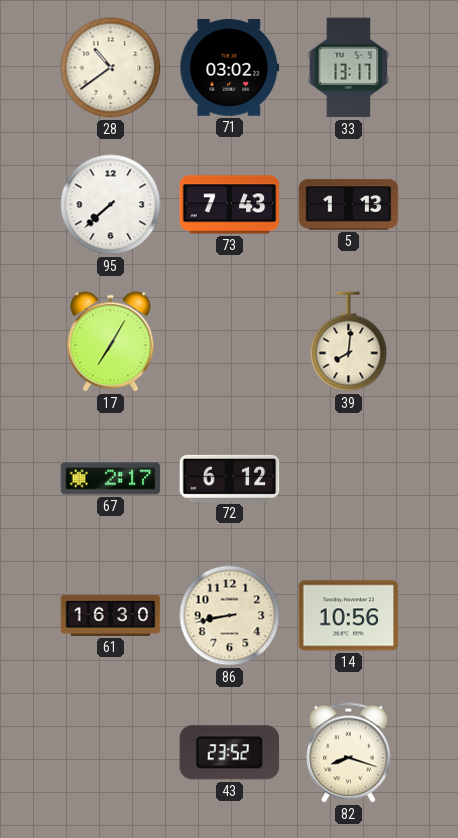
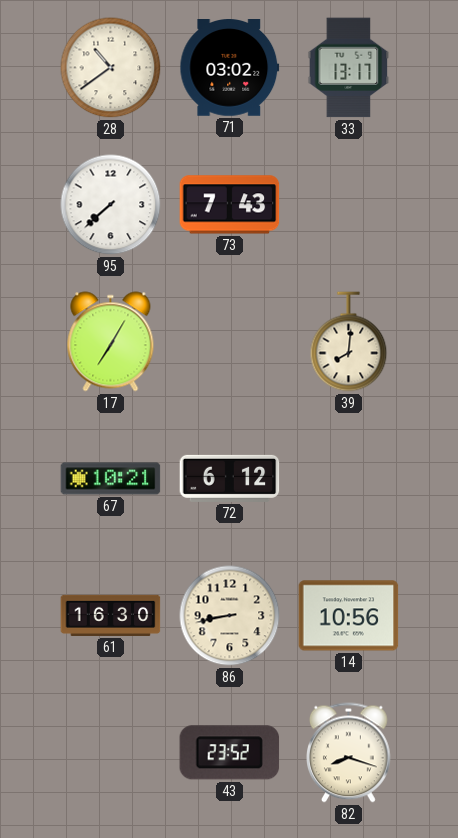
5: 1:13 -> none (349, 205)
67: 2:17 -> 10:21 (111, 479)
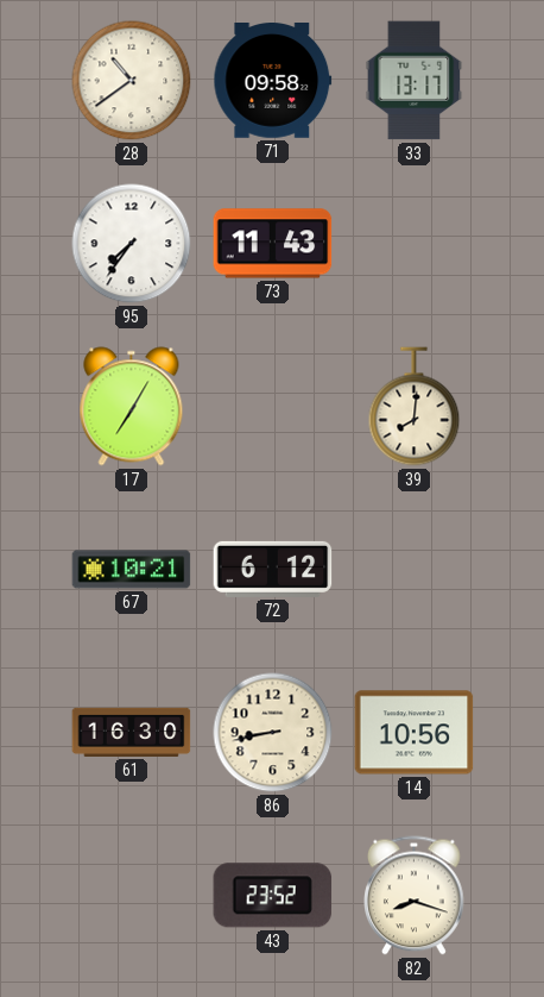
71: 03:02 -> 09:58 (273, 81)
95: 7:38 -> 7:36 (132, 244)
73: 7:43 -> 11:43 (273, 244)
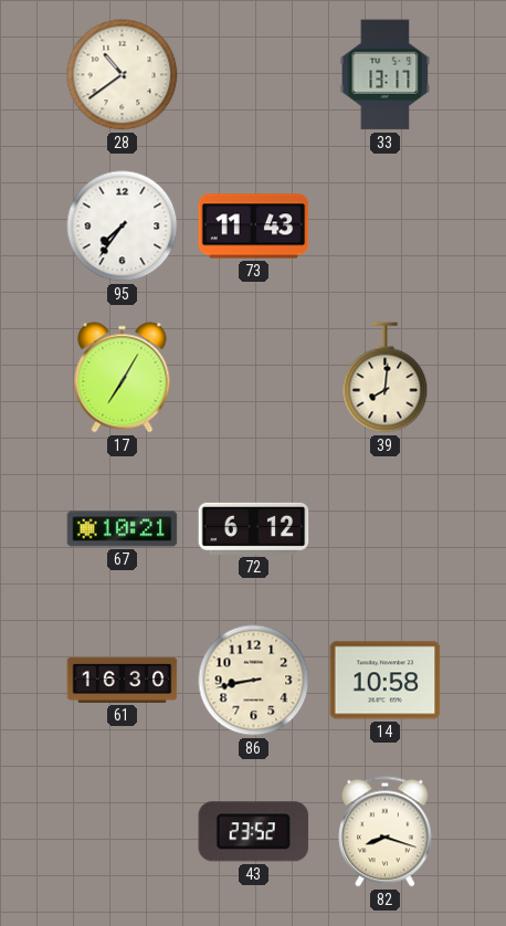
71: 09:58 -> none (273, 81)
14: 10:56 -> 10:58 (386, 681)
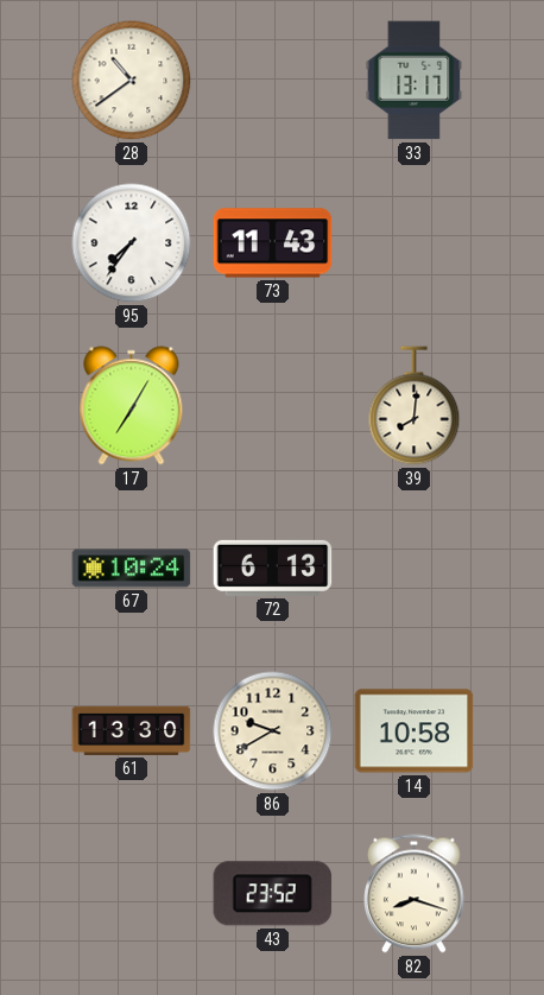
67: 10:21 -> 10:24 (132, 569)
72: 6:12 -> 6:13 (273, 568)
61: 16:30 -> 13:30 (132, 730)
86: 8:43 -> 9:40 (273, 731)
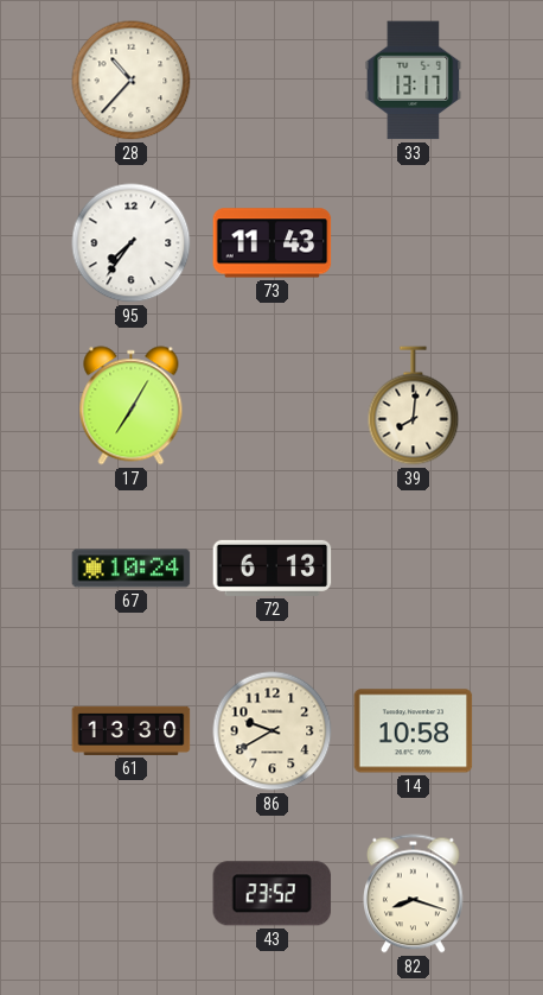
28: 10:39 -> 10:37 (132, 81)
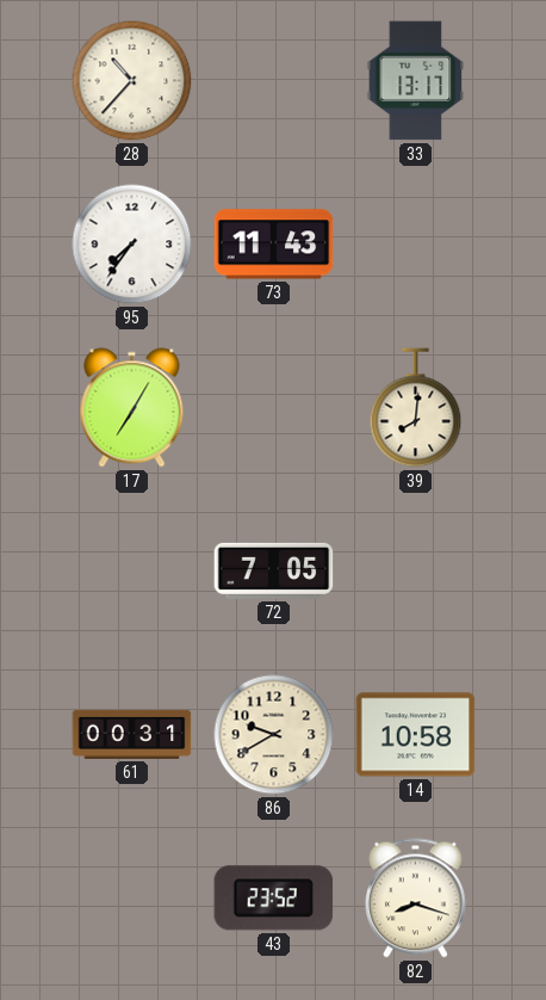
67: 10:24 -> none (132, 569)
72: 6:13 -> 7:05 (274, 570)
61: 13:30 -> 00:31 (132, 734)
